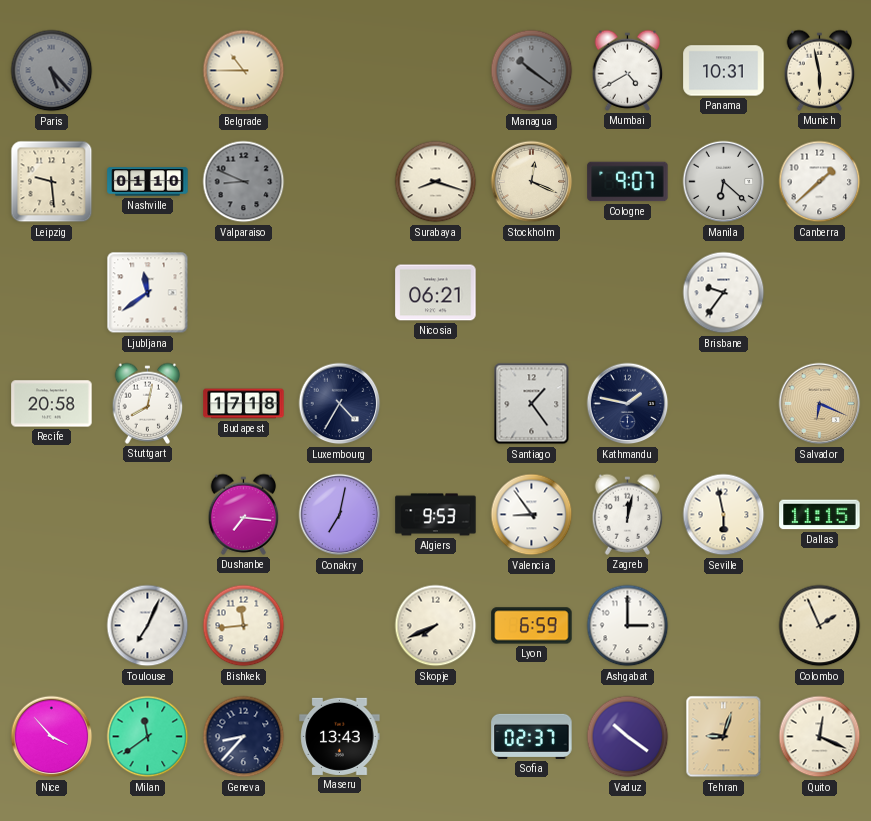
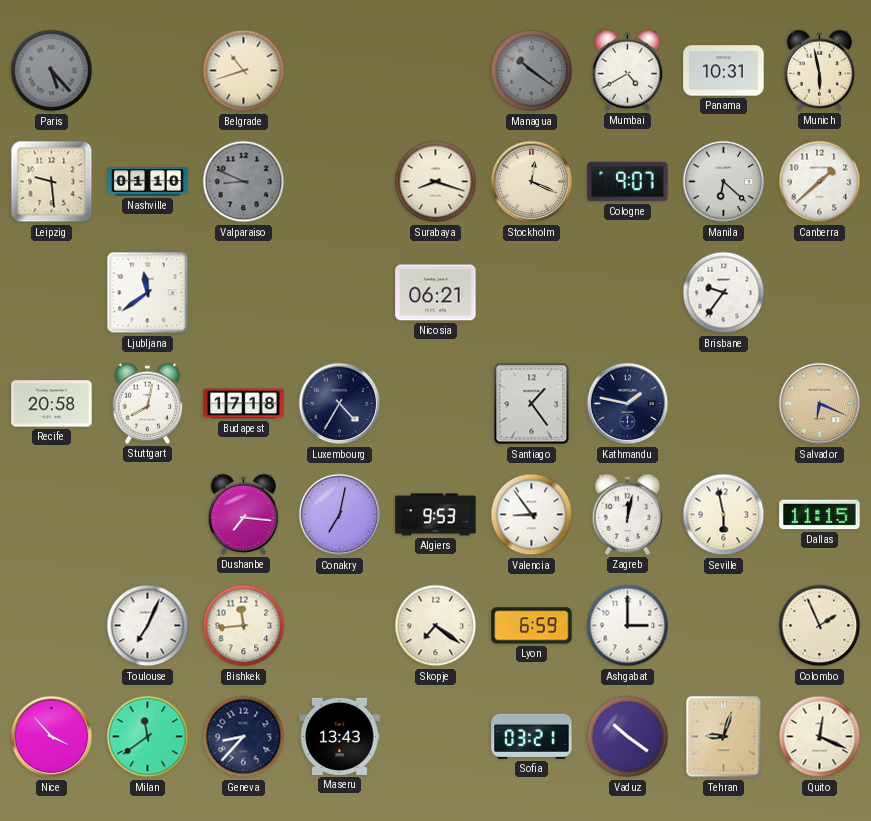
Belgrade: 10:45 -> 10:42 (244, 71)
Skopje: 7:41 -> 7:21 (436, 626)
Sofia: 02:37 -> 03:21 (532, 736)
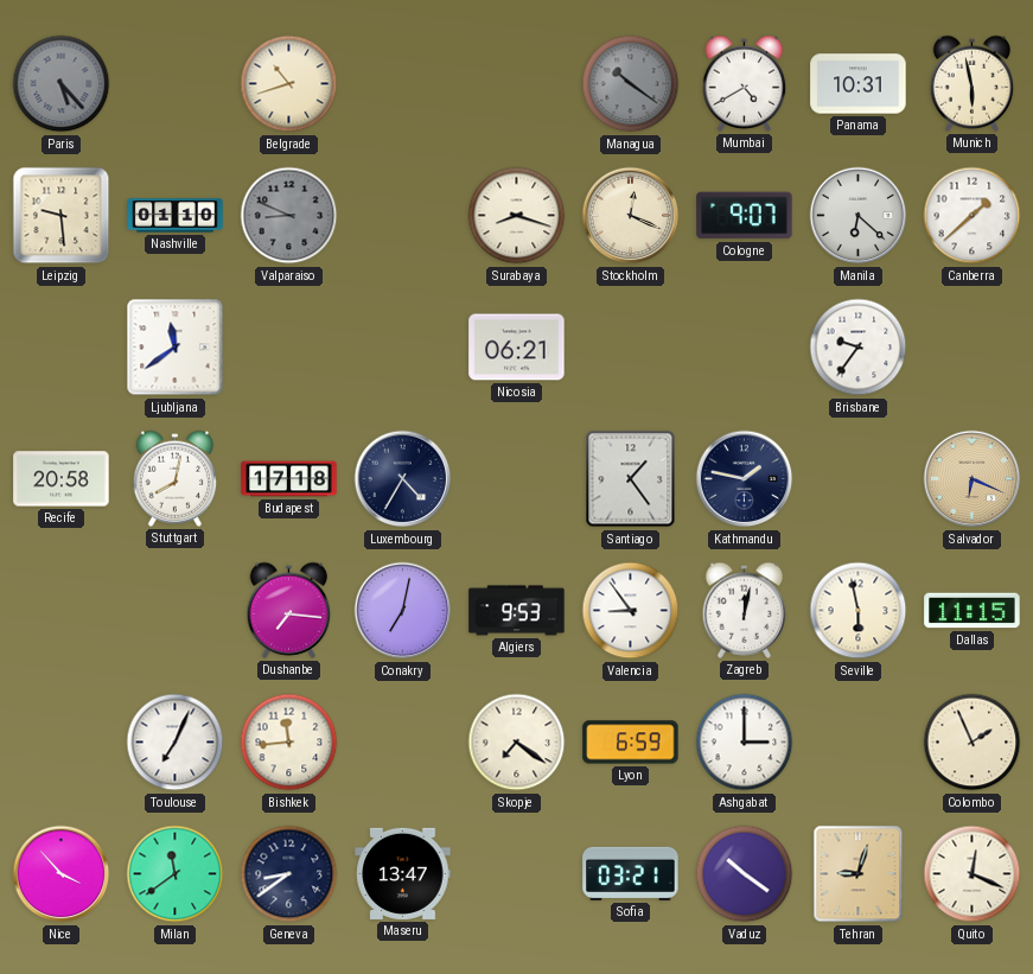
Geneva: 8:37 -> 8:39 (289, 874)
Maseru: 13:43 -> 13:47 (403, 873)
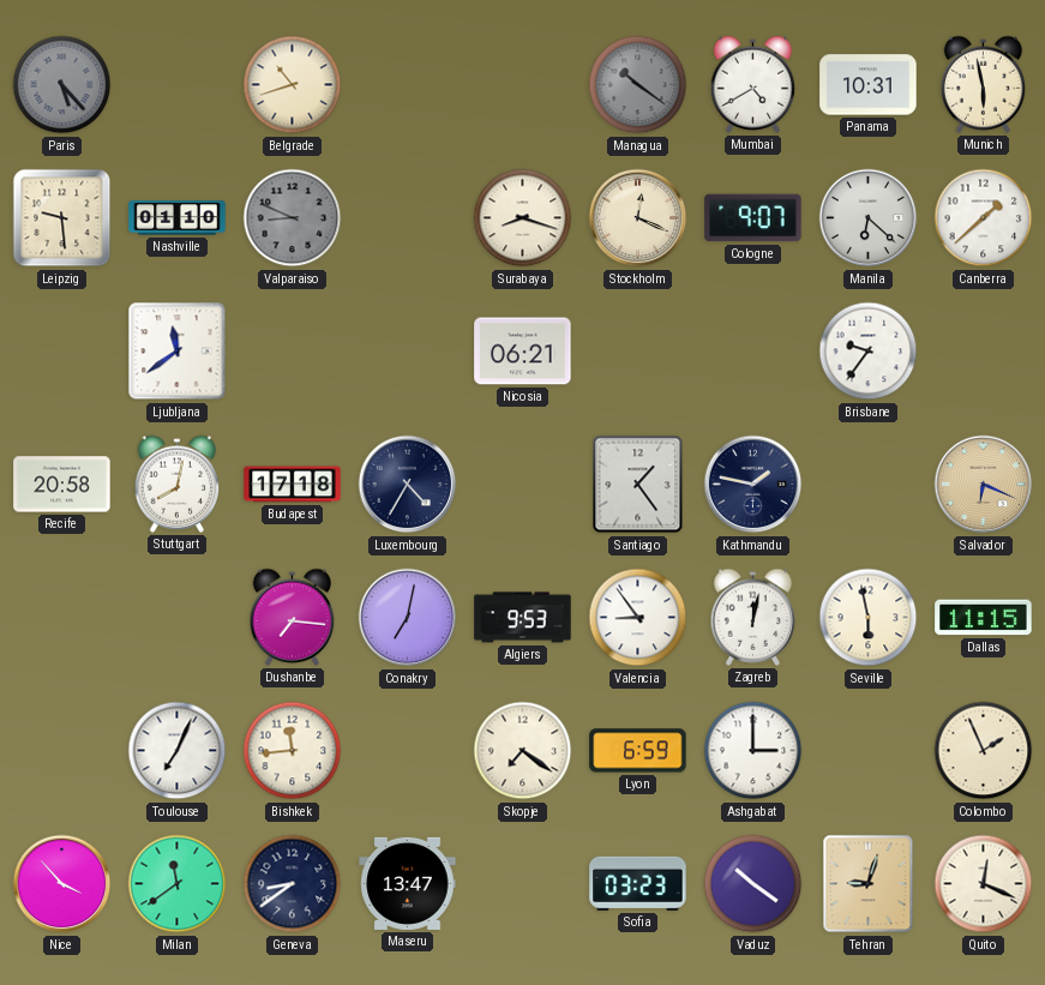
Sofia: 03:21 -> 03:23 (638, 883)
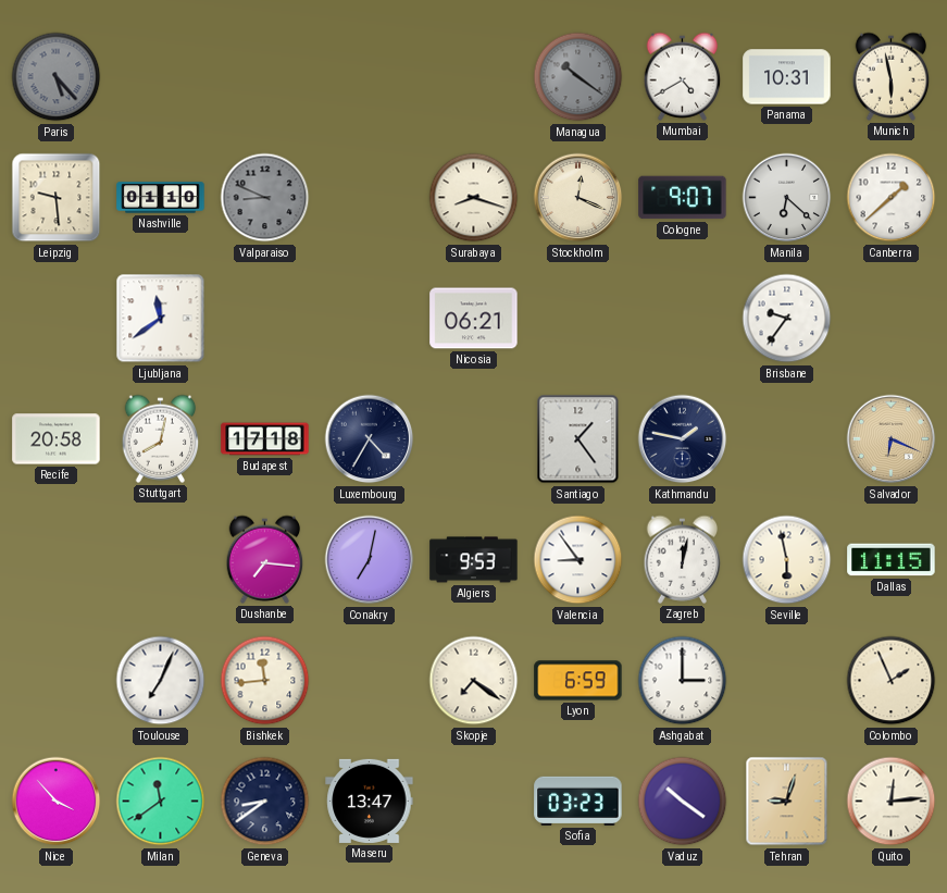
Belgrade: 10:42 -> none (293, 85)
Quito: 12:19 -> 12:14 (892, 802)
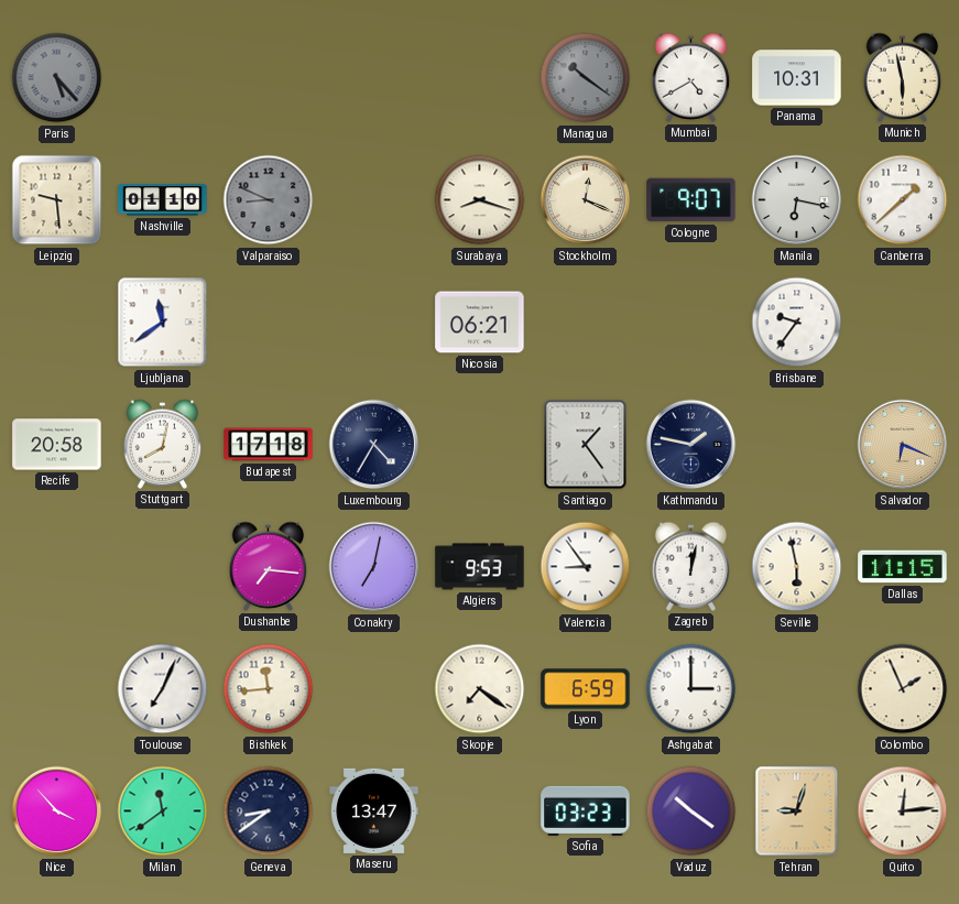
Manila: 6:22 -> 6:17 (797, 200)
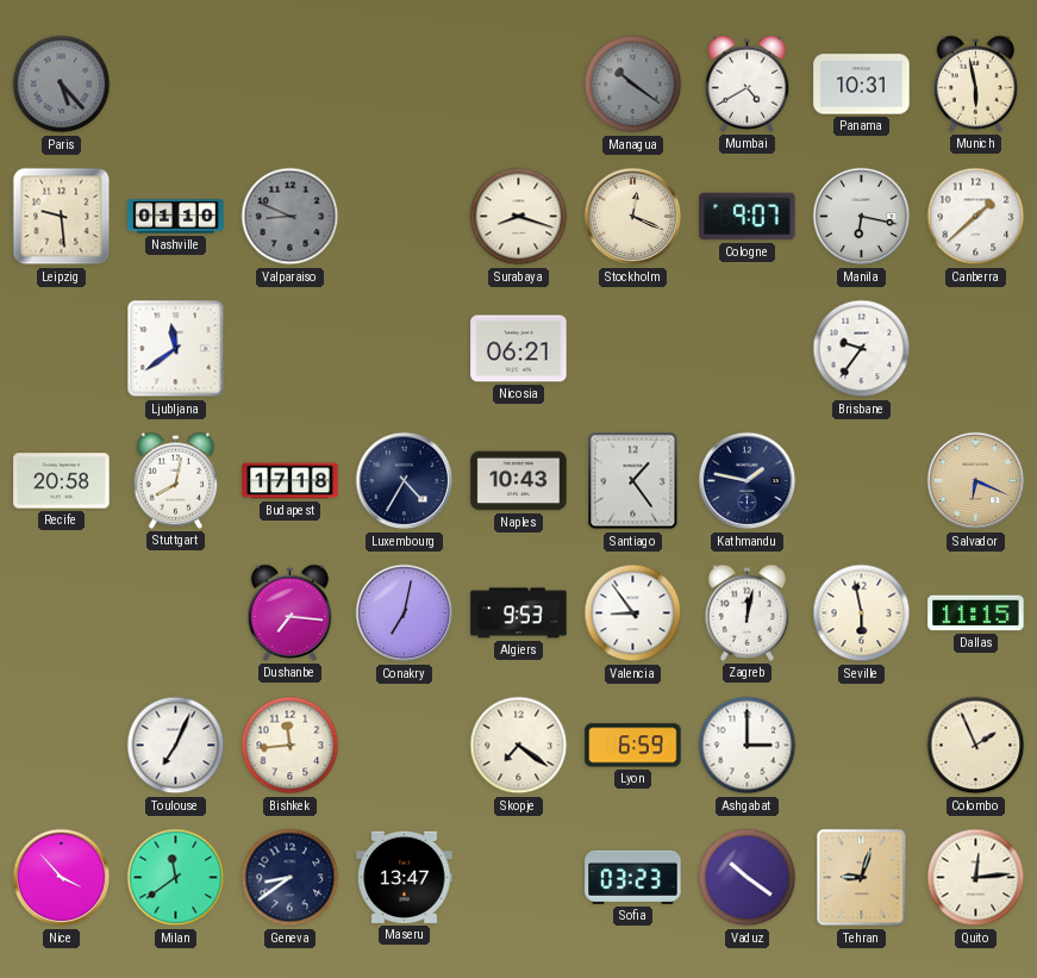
Naples: none -> 10:43 (519, 481)
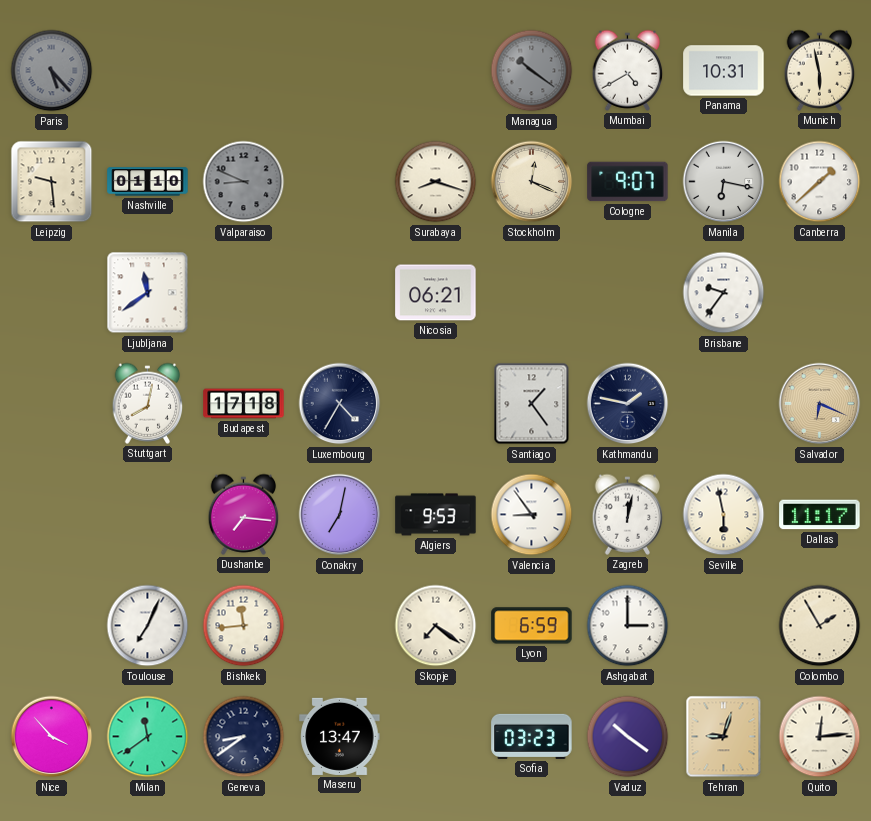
Recife: 20:58 -> none (62, 481)
Naples: 10:43 -> none (519, 481)
Dallas: 11:15 -> 11:17 (820, 515)
Colombo: 1:56 -> 1:55 (820, 626)
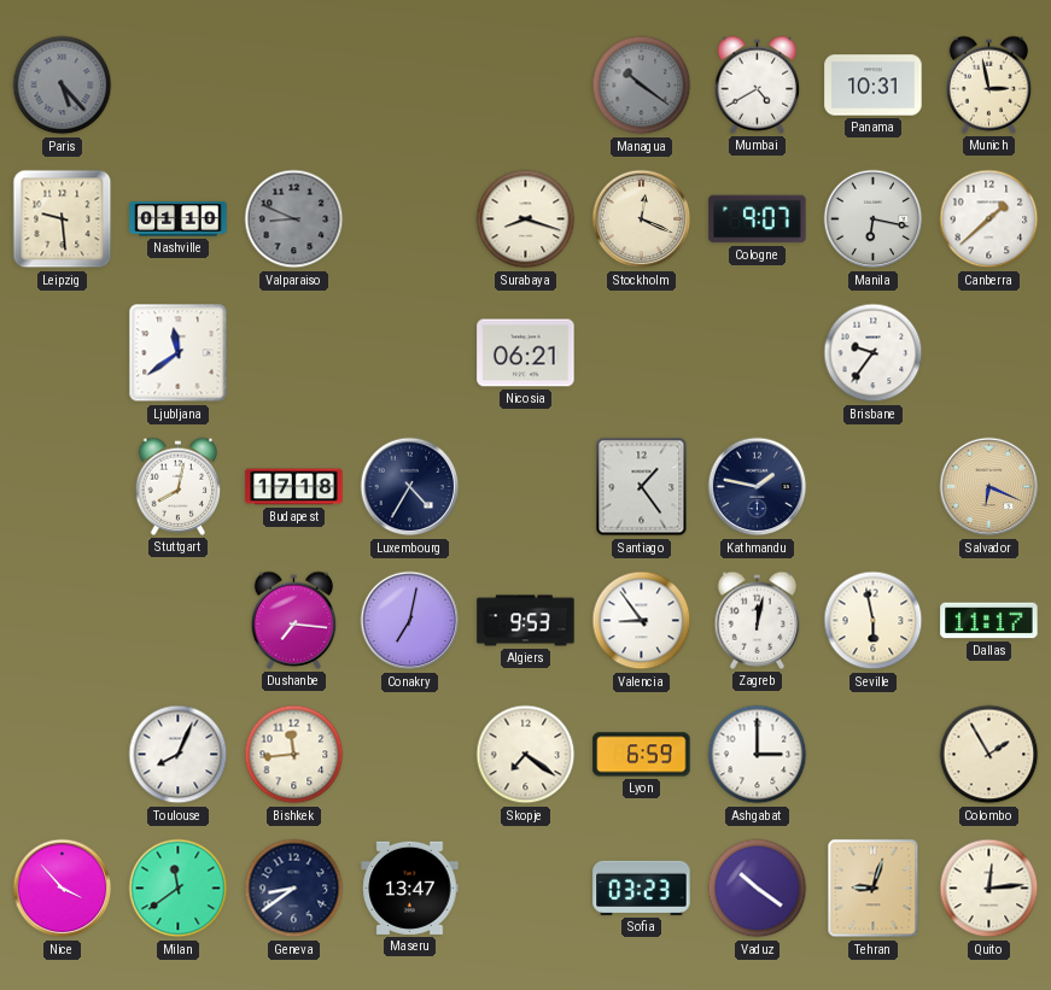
Munich: 5:58 -> 2:58 (989, 84)
Toulouse: 7:04 -> 8:04 (179, 755)
